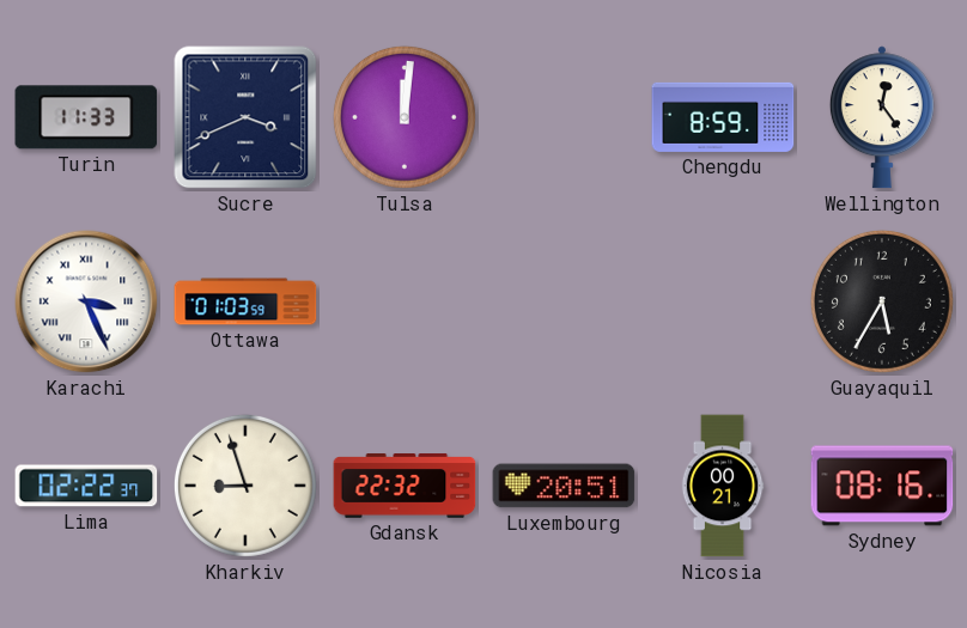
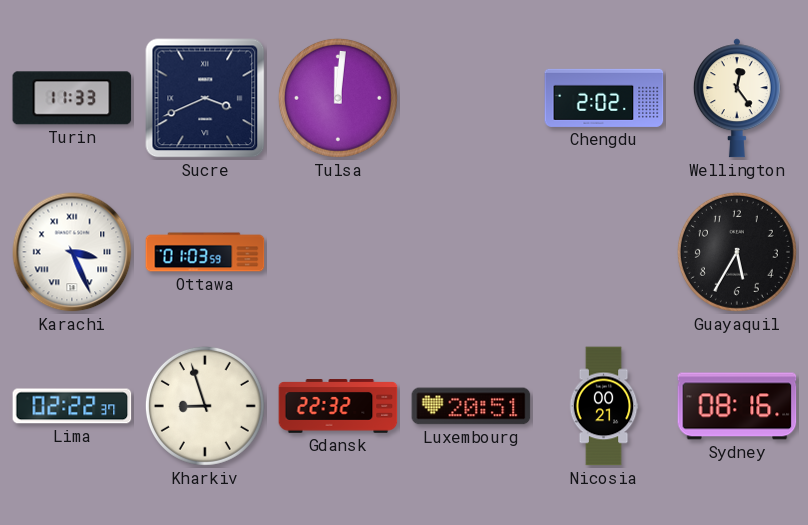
Chengdu: 8:59 -> 2:02 (604, 98)
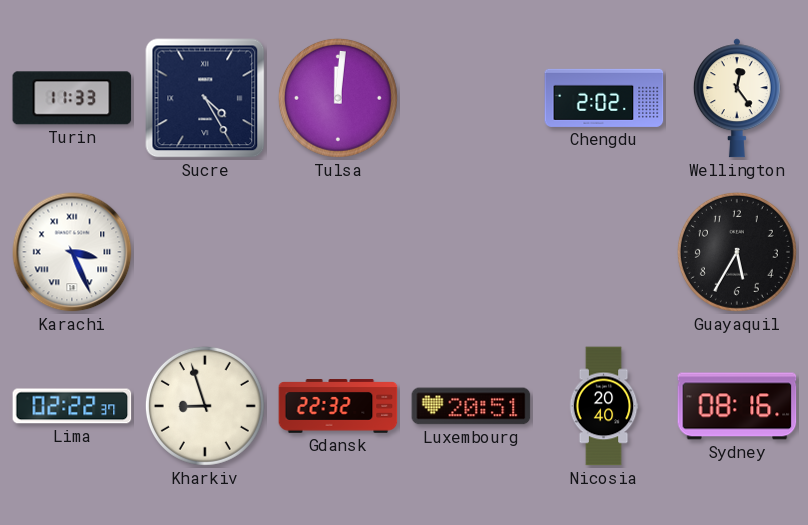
Sucre: 3:41 -> 4:25 (205, 98)
Ottawa: 01:03 -> none (205, 252)
Nicosia: 00:21 -> 20:40 (604, 406)
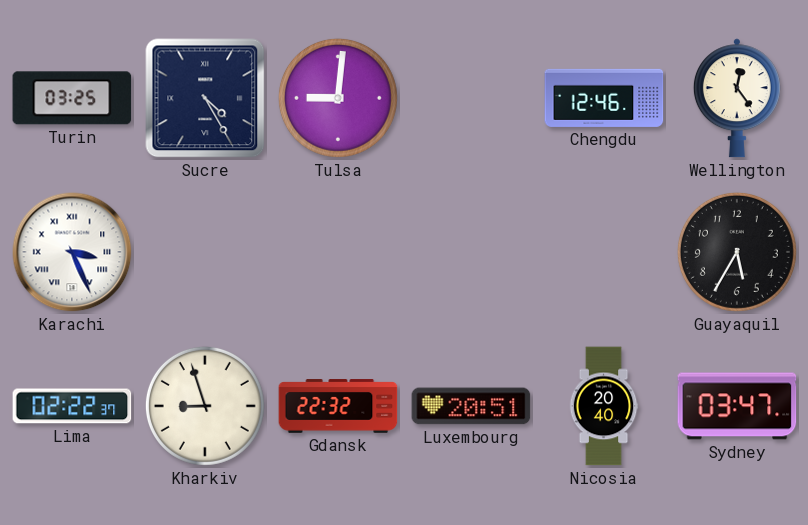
Turin: 11:33 -> 03:25 (72, 98)
Tulsa: 12:01 -> 9:01 (338, 98)
Chengdu: 2:02 -> 12:46 (604, 98)
Sydney: 08:16 -> 03:47 (737, 406)
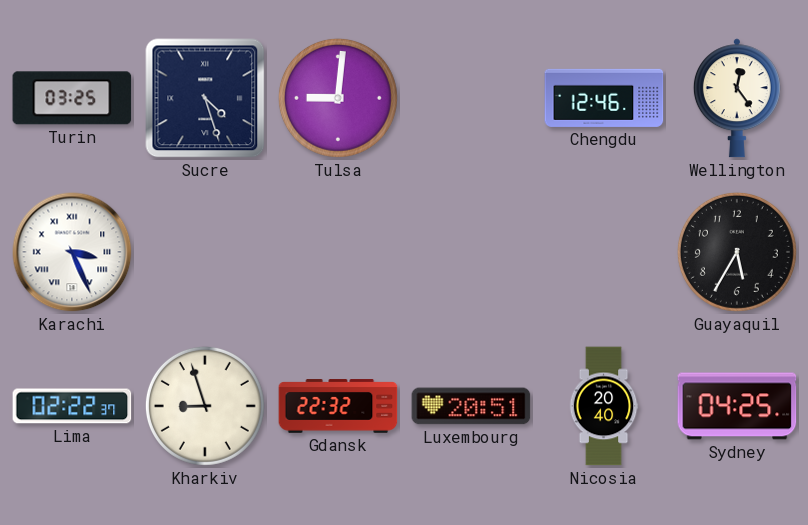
Sucre: 4:25 -> 4:27 (205, 98)
Sydney: 03:47 -> 04:25 (737, 406)
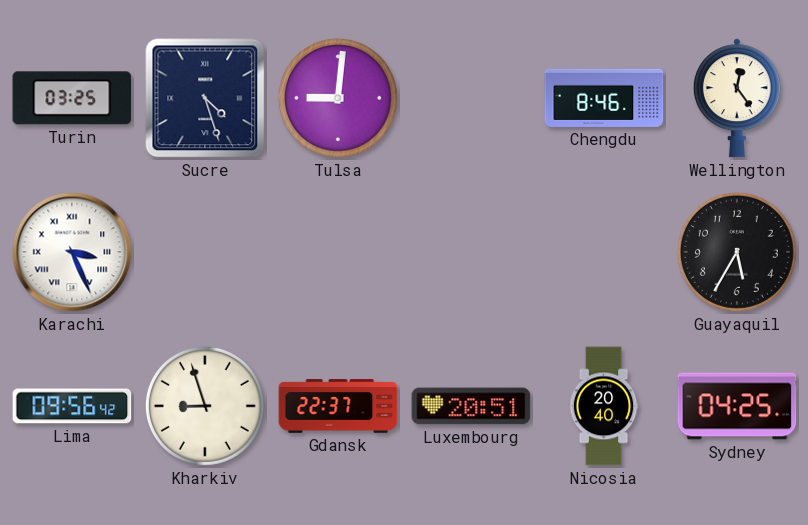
Chengdu: 12:46 -> 8:46 (604, 98)
Lima: 02:22 -> 09:56 (72, 406)
Gdansk: 22:32 -> 22:37 (338, 406)
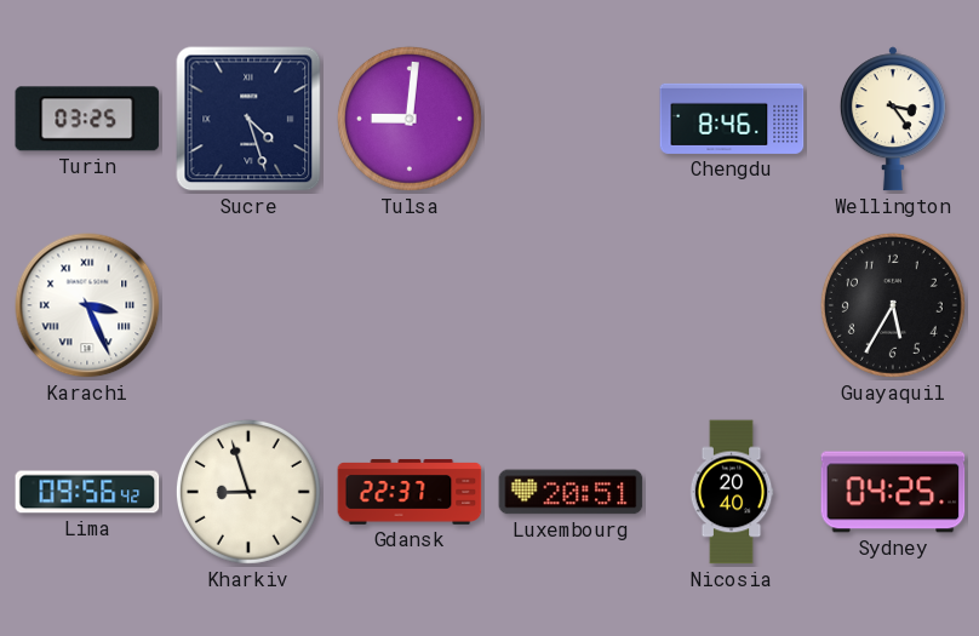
Wellington: 12:24 -> 3:24 (893, 119)
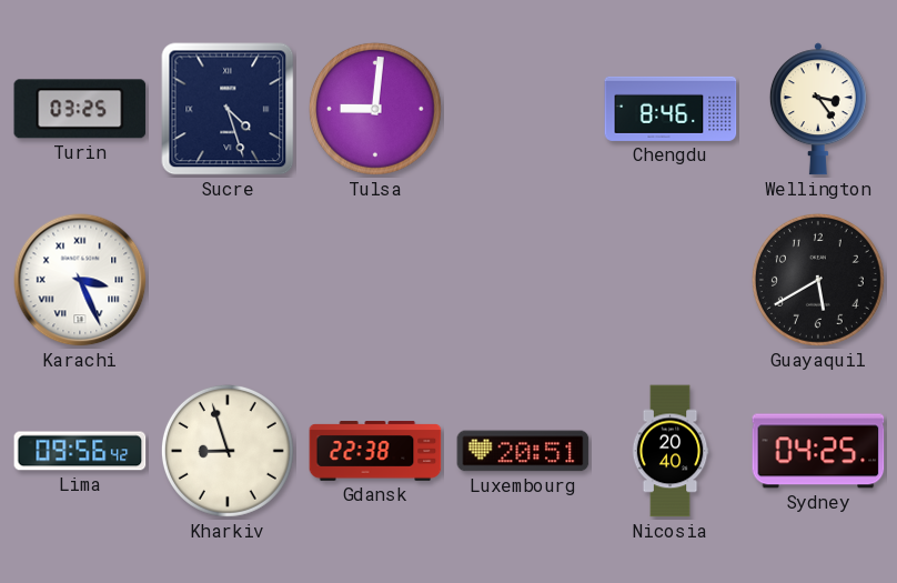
Guayaquil: 5:35 -> 5:40 (818, 280)
Gdansk: 22:37 -> 22:38 (375, 451)
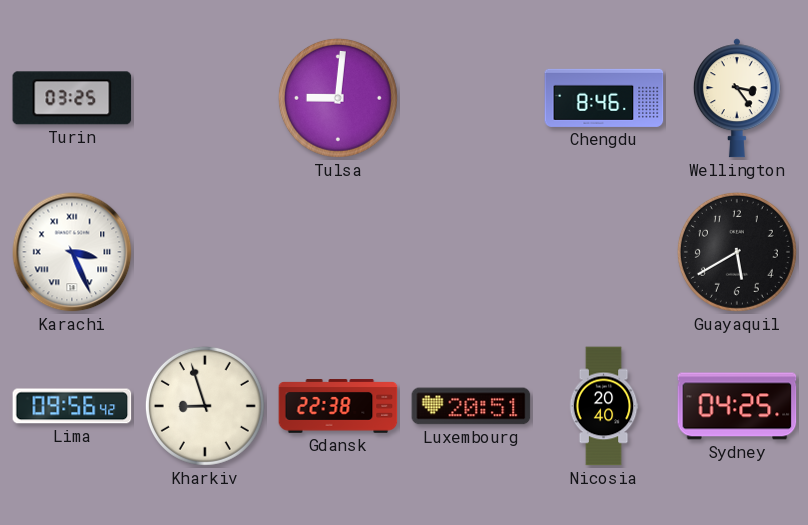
Sucre: 4:27 -> none (228, 109)
